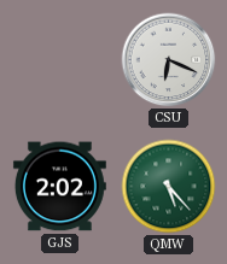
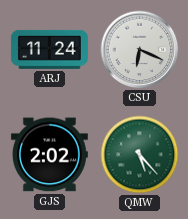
ARJ: none -> 11:24 (49, 49)
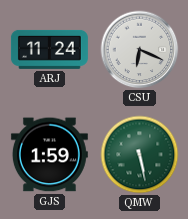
GJS: 2:02 -> 1:59 (49, 155)
QMW: 5:23 -> 5:28 (140, 155)
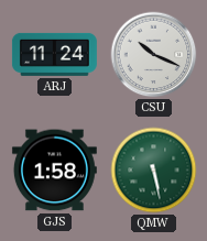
CSU: 6:19 -> 10:19 (154, 55)
GJS: 1:59 -> 1:58 (54, 171)
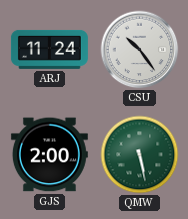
CSU: 10:19 -> 10:24 (140, 50)
GJS: 1:58 -> 2:00 (49, 155)
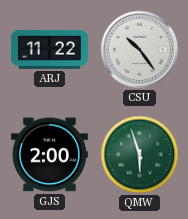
ARJ: 11:24 -> 11:22 (49, 49)
QMW: 5:28 -> 5:57 (140, 155)
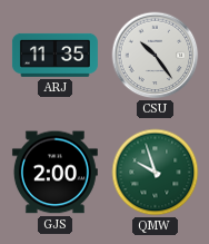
ARJ: 11:22 -> 11:35 (54, 55)
QMW: 5:57 -> 9:57 (156, 173)
